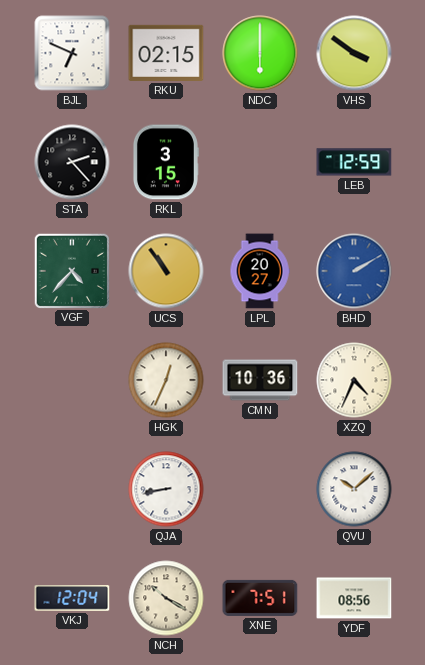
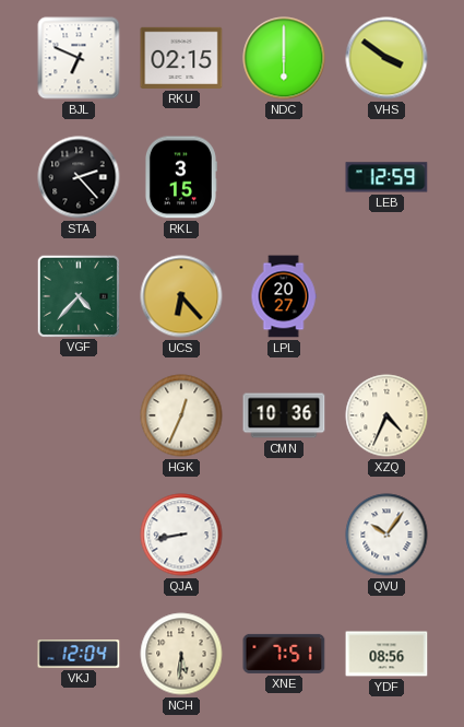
UCS: 10:54 -> 6:23 (181, 296)
BHD: 2:10 -> none (354, 271)
QVU: 10:08 -> 10:06 (386, 535)
NCH: 10:20 -> 5:31 (181, 654)
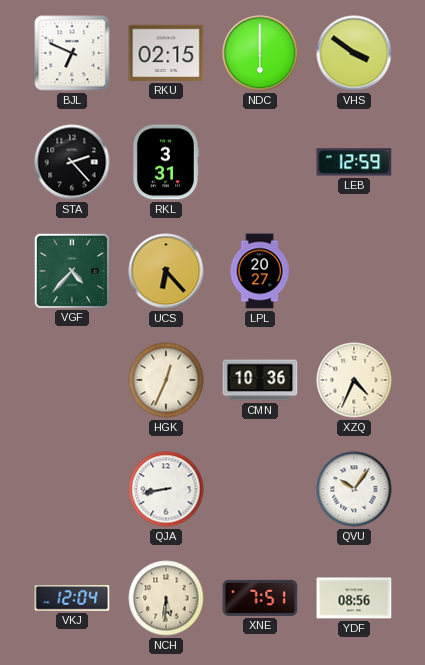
RKL: 3:15 -> 3:31 (165, 162)
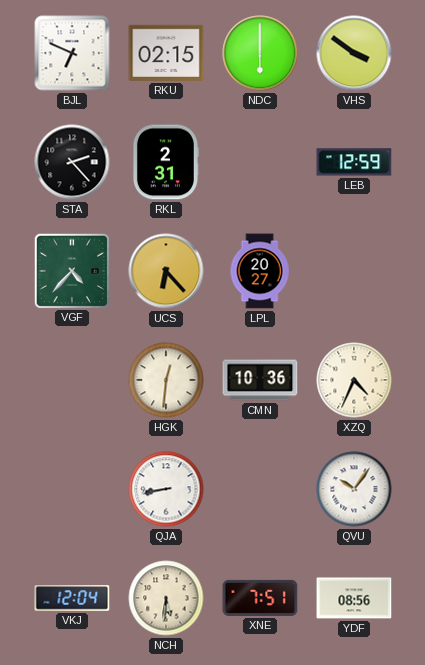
RKL: 3:31 -> 2:31 (165, 162)
HGK: 12:34 -> 12:31 (166, 380)
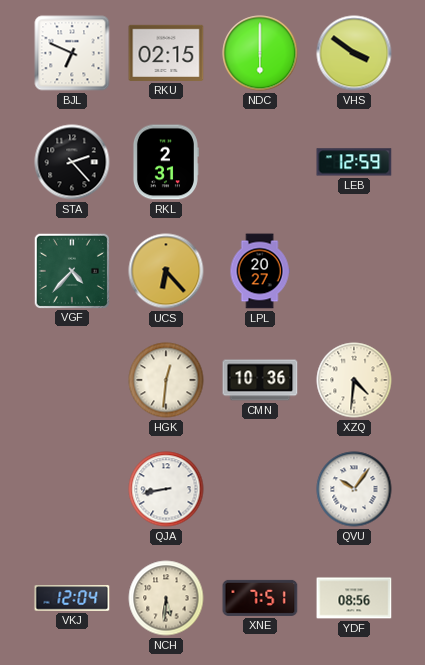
XZQ: 4:34 -> 4:31 (354, 380)
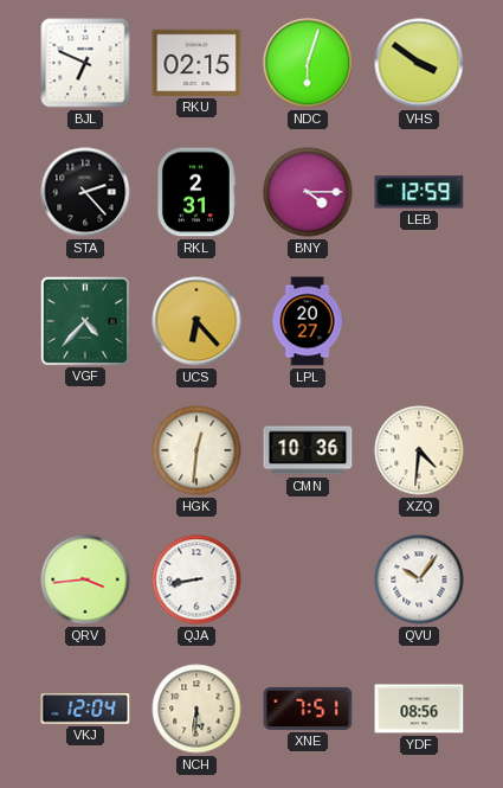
NDC: 6:00 -> 6:03 (308, 63)
BNY: none -> 4:15 (308, 192)
QRV: none -> 3:44 (85, 579)
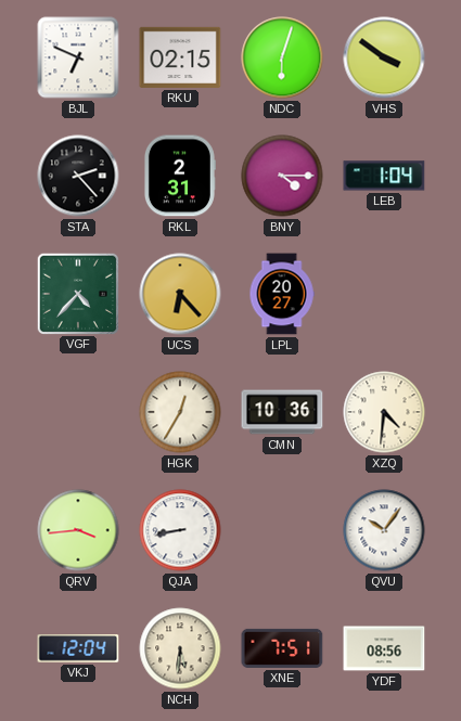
LEB: 12:59 -> 1:04 (384, 176)
HGK: 12:31 -> 12:35 (180, 412)
